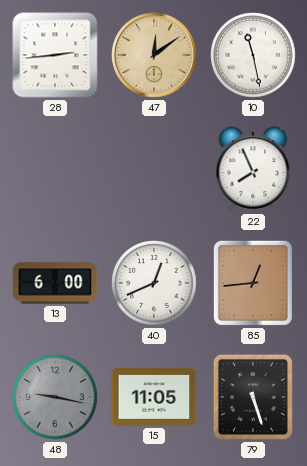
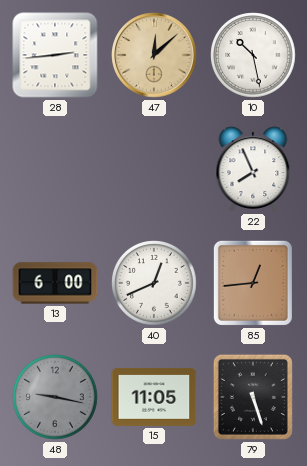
47: 12:09 -> 12:08 (154, 55)
10: 11:28 -> 10:28 (253, 55)
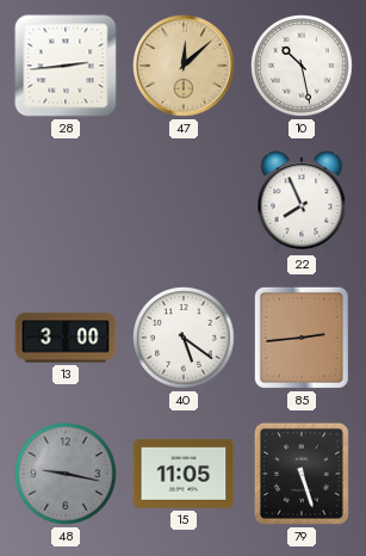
13: 6:00 -> 3:00 (66, 338)
40: 12:41 -> 5:21 (184, 338)
85: 12:44 -> 2:44 (302, 338)
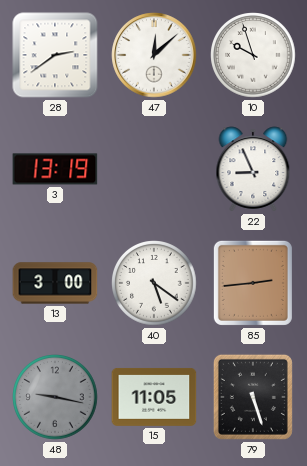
28: 2:44 -> 2:39 (55, 55)
47 dial: champagne -> white (154, 55)
10: 10:28 -> 9:57 (253, 55)
3: none -> 13:19 (55, 169)
22: 7:56 -> 8:56 (253, 169)
